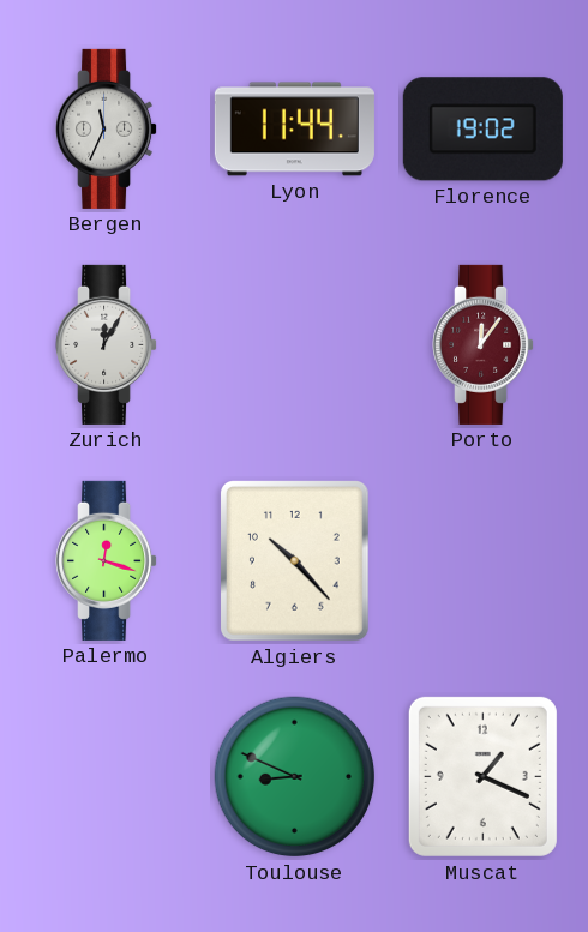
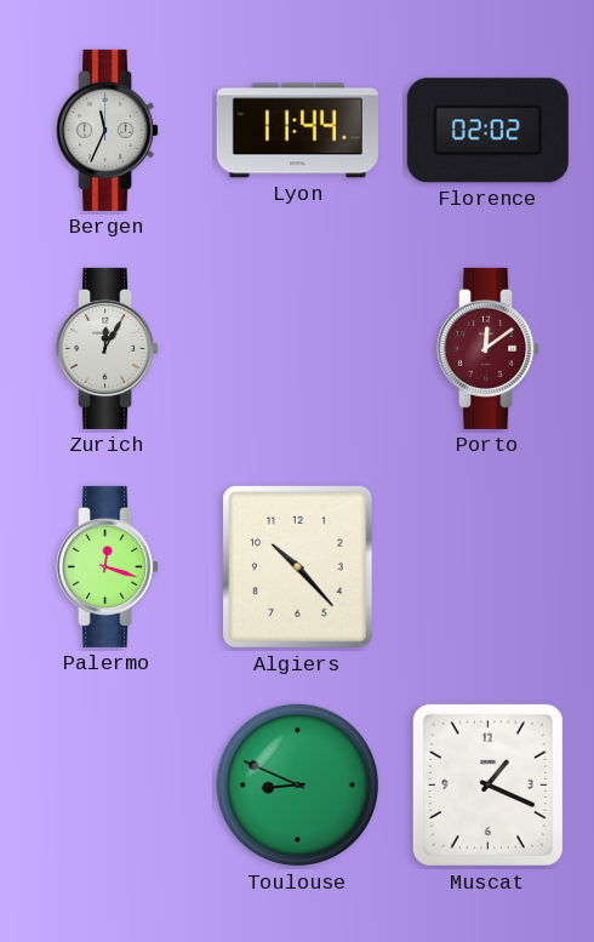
Florence: 19:02 -> 02:02 (487, 131)
Porto: 12:06 -> 12:09 (489, 348)
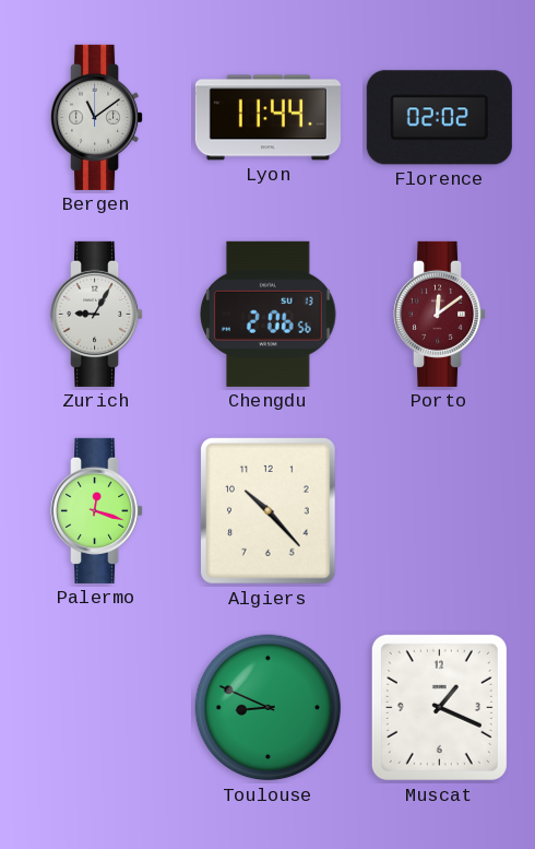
Bergen: 11:34 -> 11:09 (97, 117)
Zurich: 12:05 -> 9:05 (97, 314)
Chengdu: none -> 2:06 (269, 314)
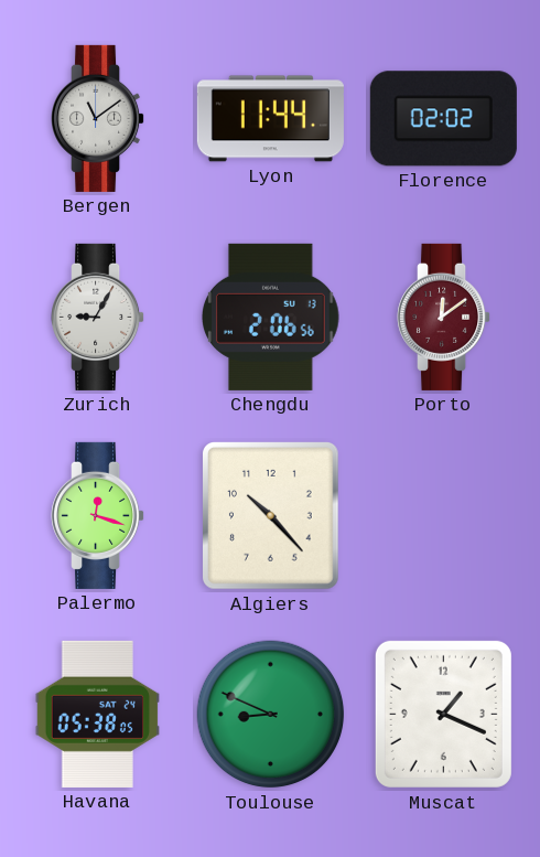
Havana: none -> 05:38 (97, 714)
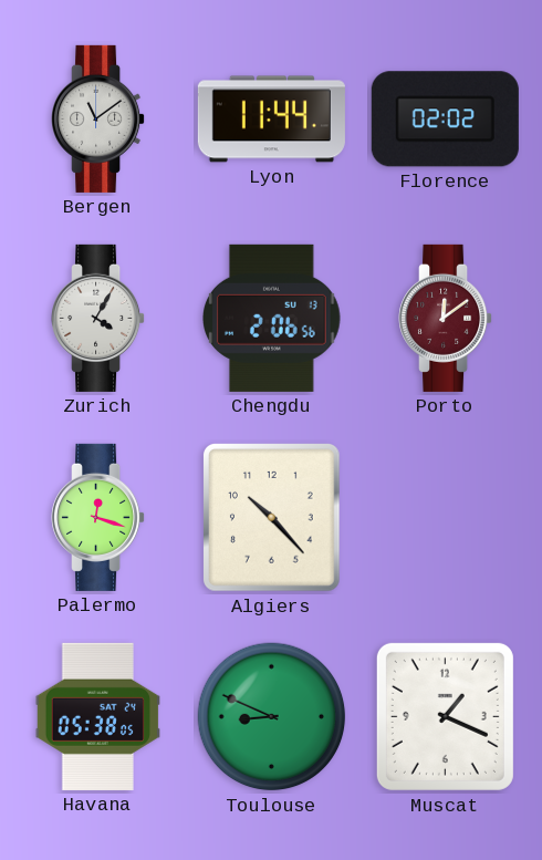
Zurich: 9:05 -> 4:05 (98, 318)
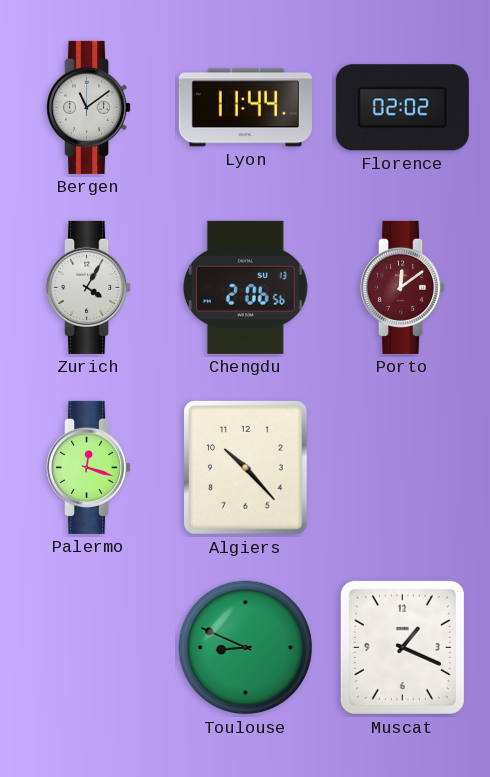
Havana: 05:38 -> none (97, 716)
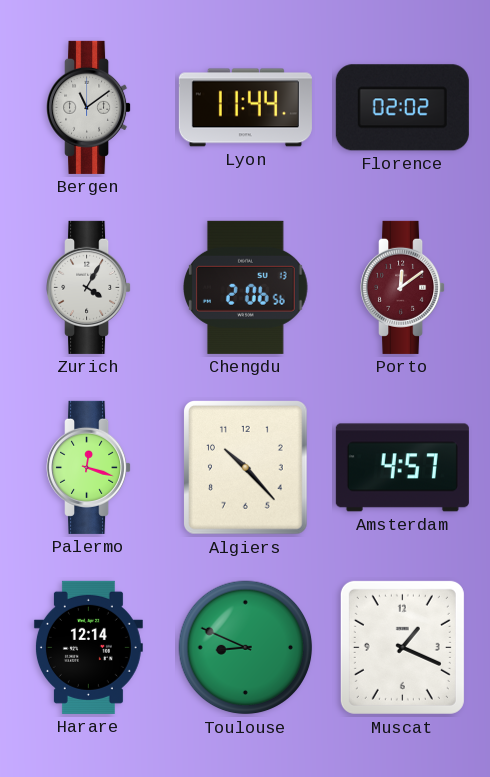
Amsterdam: none -> 4:57 (402, 468)
Harare: none -> 12:14 (88, 647)
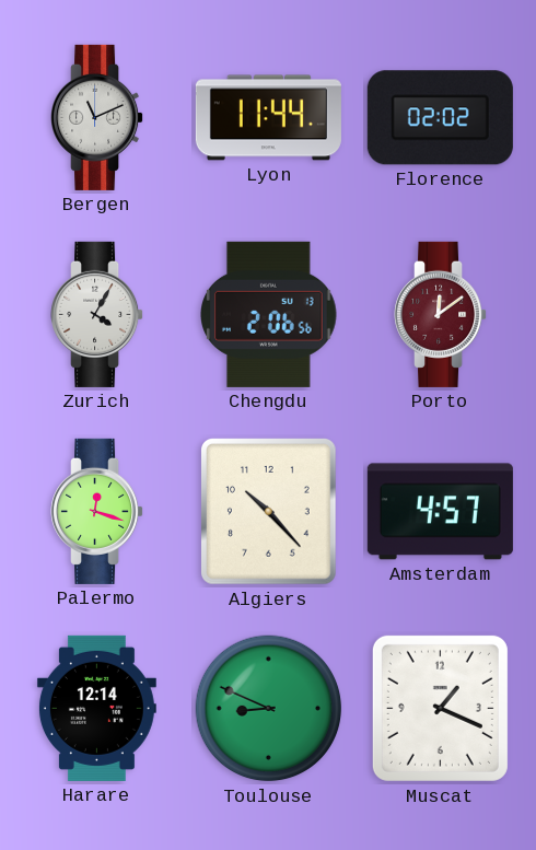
Bergen: 11:09 -> 11:11 (97, 117)
